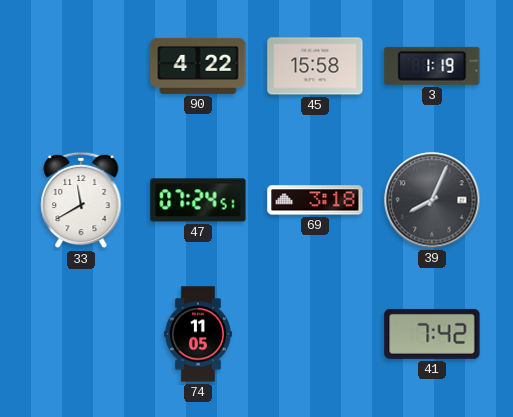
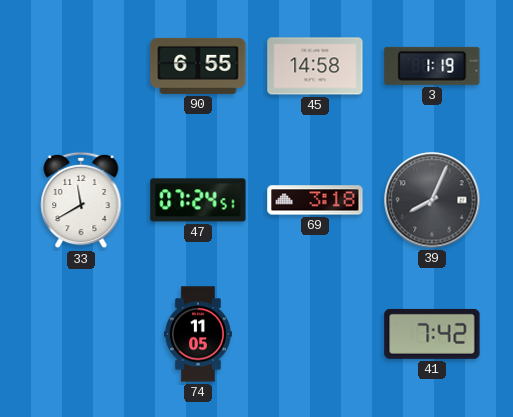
90: 4:22 -> 6:55 (198, 66)
45: 15:58 -> 14:58 (315, 66)
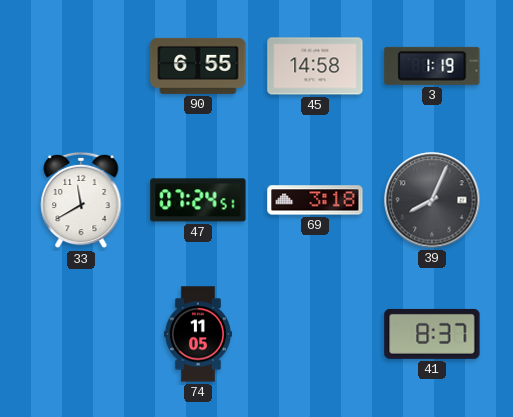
41: 7:42 -> 8:37 (432, 334)
